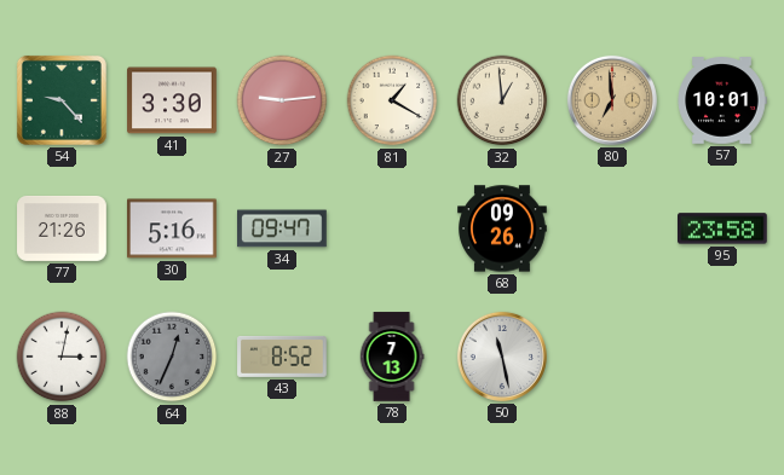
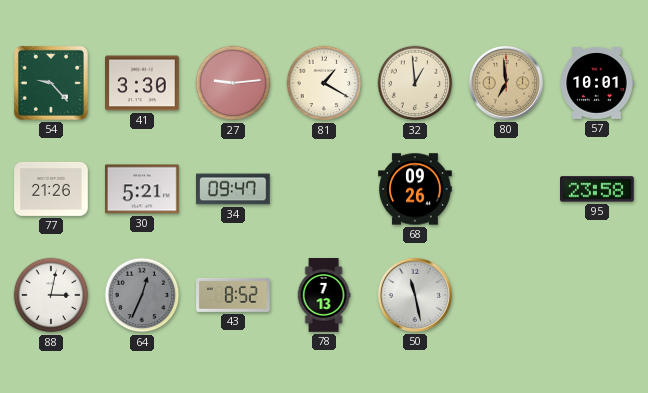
30: 5:16 -> 5:21 (142, 189)
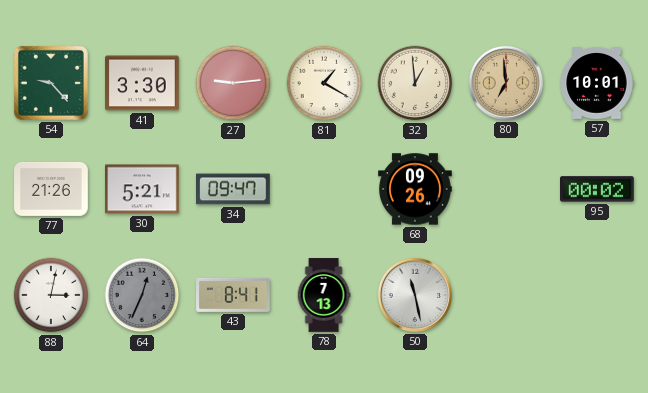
95: 23:58 -> 00:02 (598, 189)
43: 8:52 -> 8:41 (233, 295)
